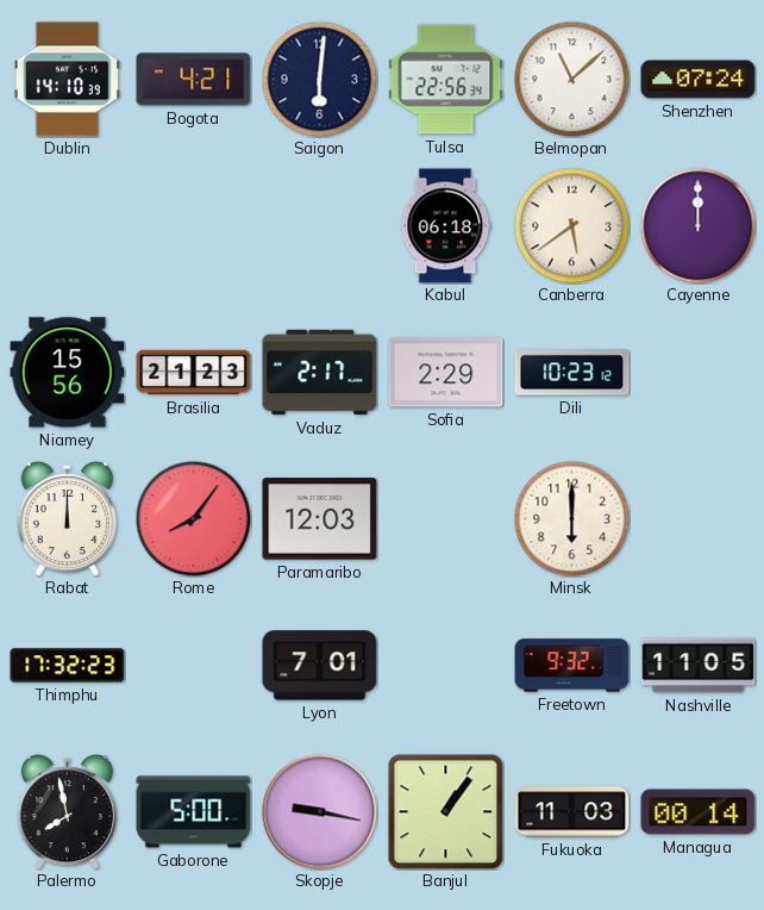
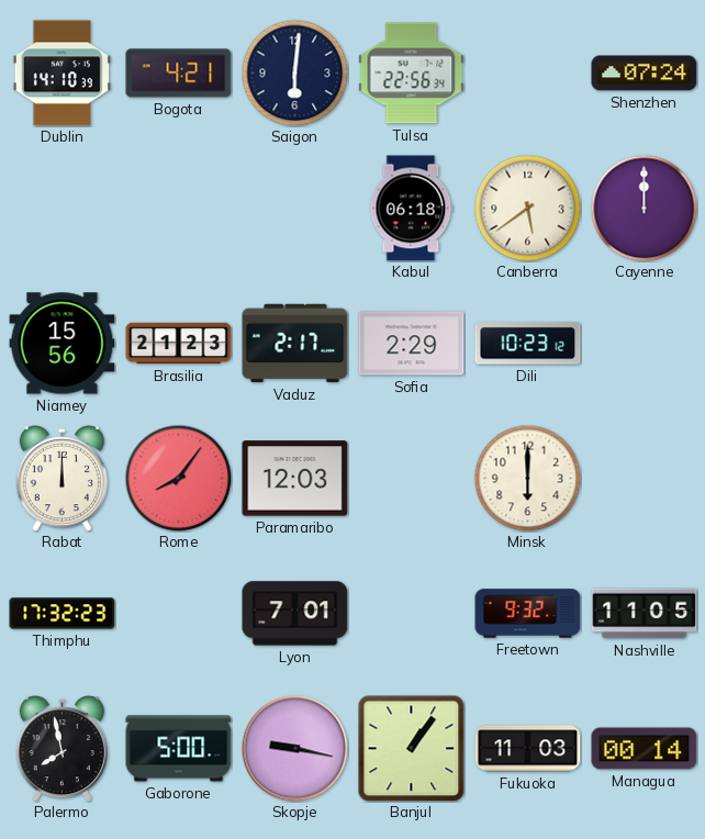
Belmopan: 11:08 -> none (571, 79)
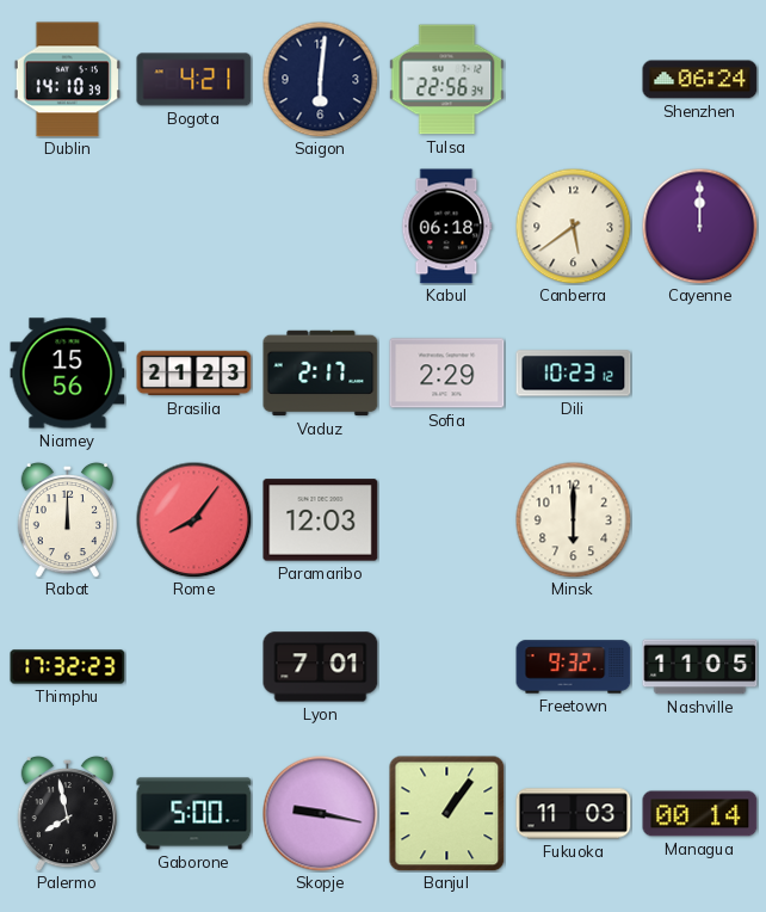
Shenzhen: 07:24 -> 06:24 (700, 80)
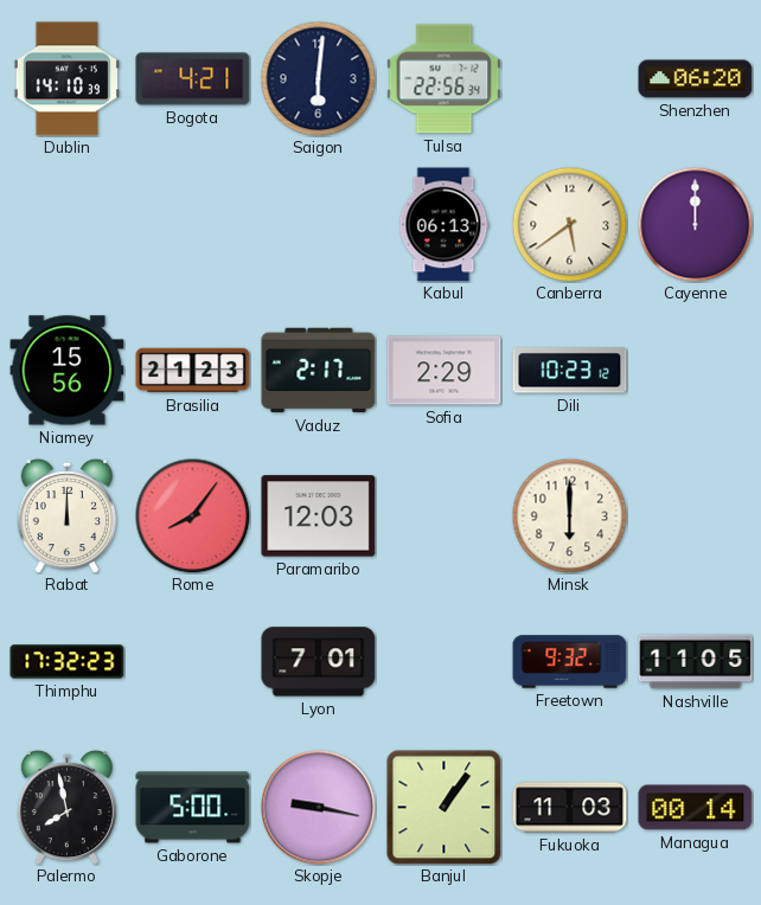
Shenzhen: 06:24 -> 06:20 (696, 79)
Kabul: 06:18 -> 06:13 (443, 225)
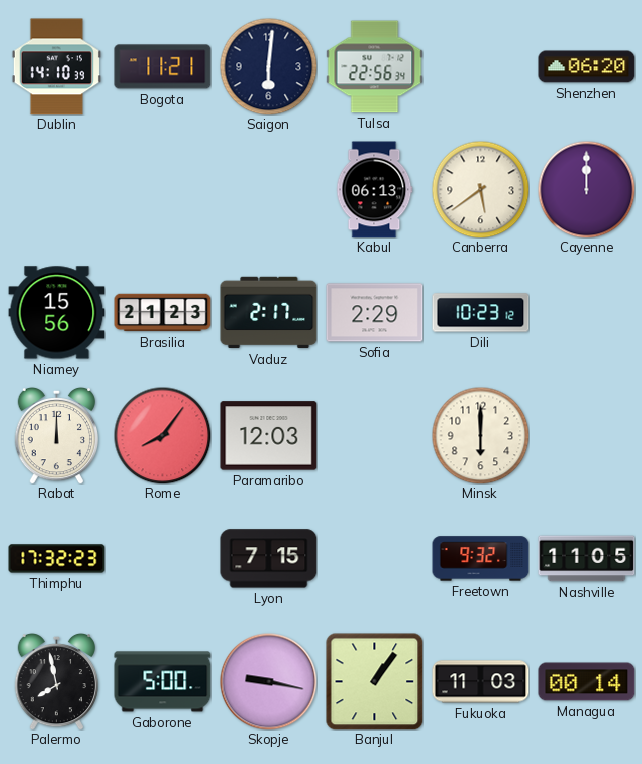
Bogota: 4:21 -> 11:21 (163, 67)
Lyon: 7:01 -> 7:15 (269, 559)
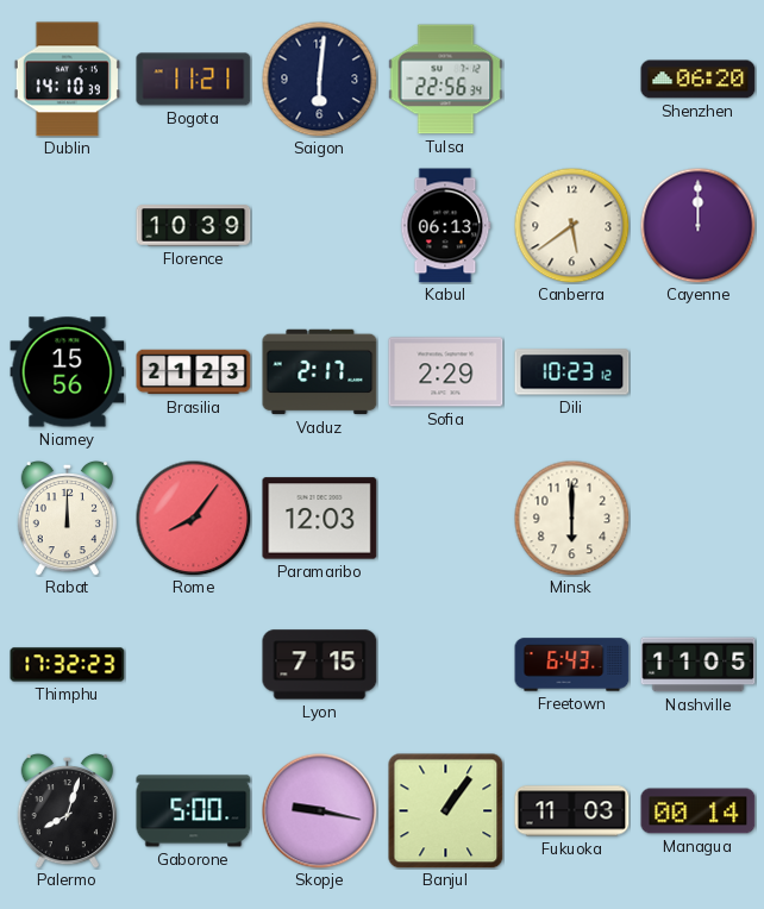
Florence: none -> 10:39 (194, 226)
Freetown: 9:32 -> 6:43 (572, 665)
Palermo: 7:58 -> 8:03 (67, 810)
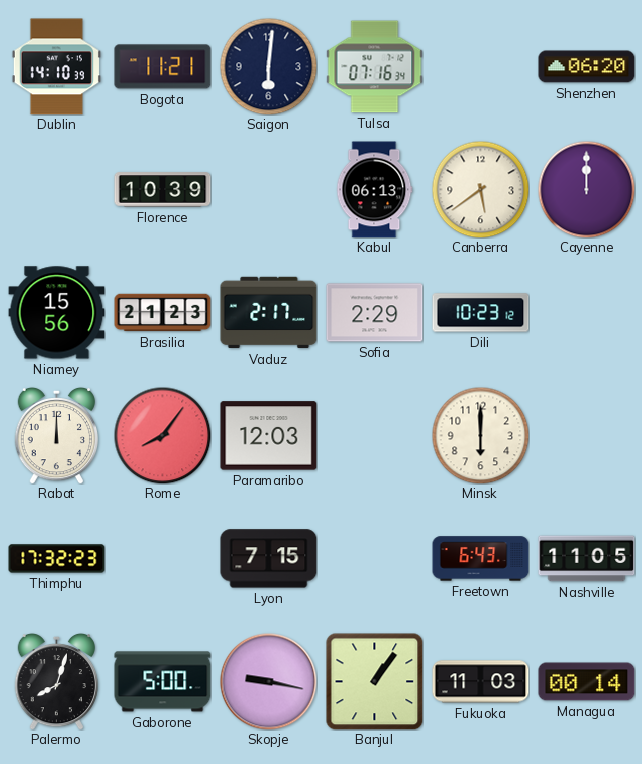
Tulsa: 22:56 -> 07:16 (375, 67)
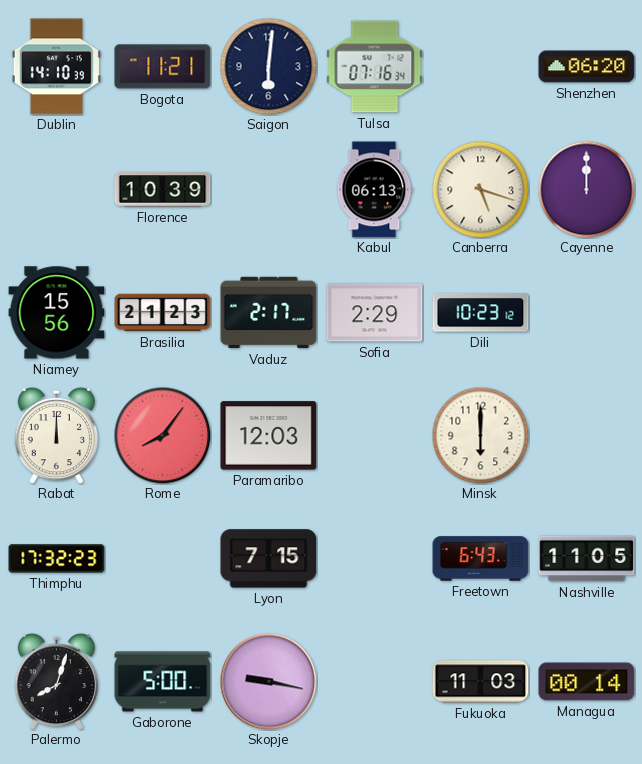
Canberra: 5:39 -> 5:18 (480, 189)
Banjul: 1:06 -> none (375, 682)
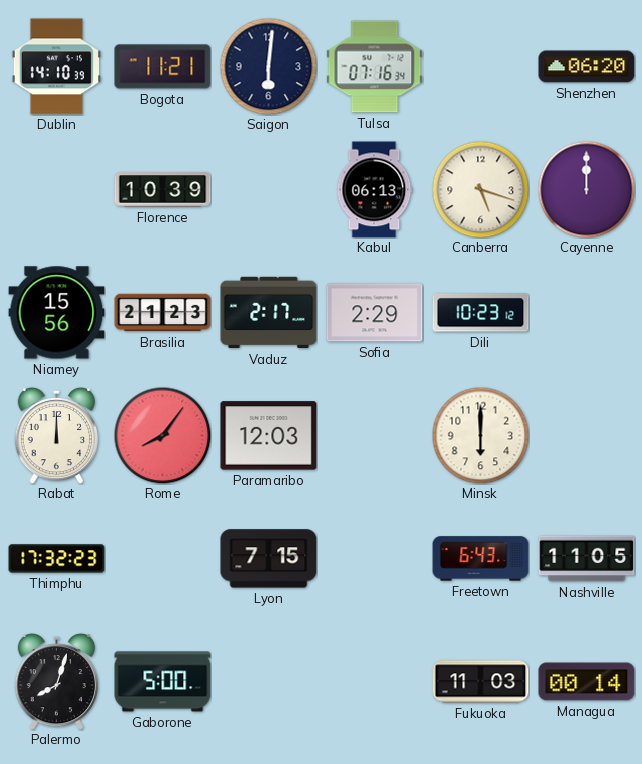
Skopje: 9:17 -> none (269, 682)
